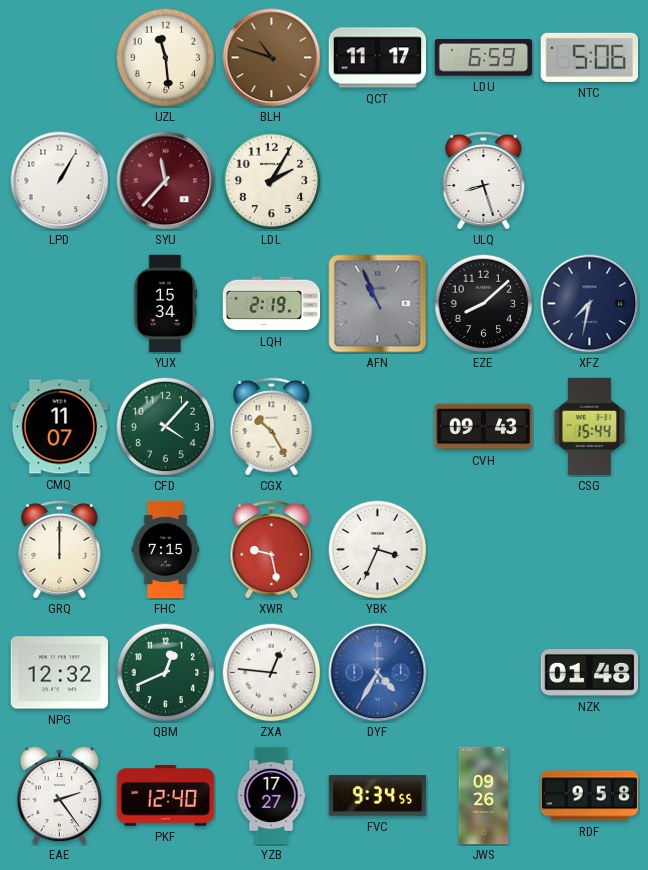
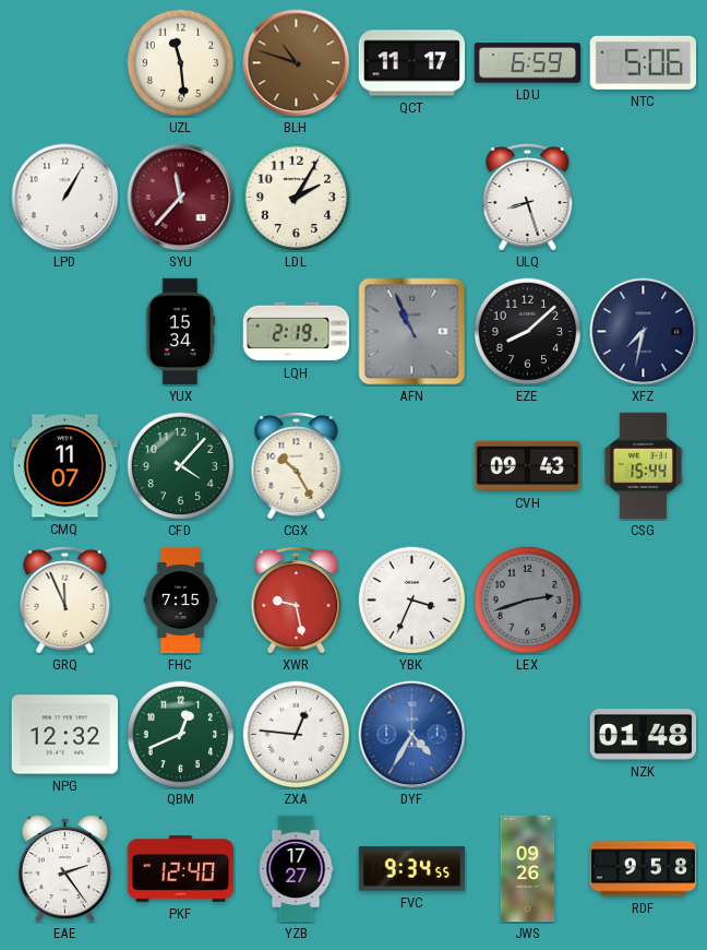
GRQ: 12:00 -> 11:56 (65, 601)
LEX: none -> 2:42 (528, 601)
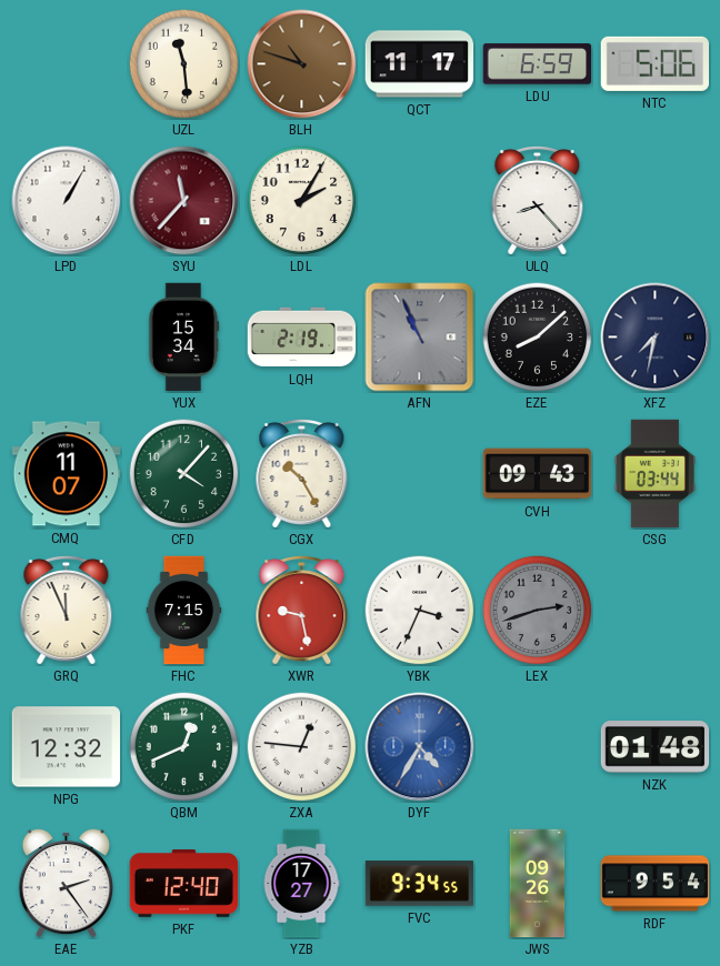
ULQ: 8:27 -> 8:23 (538, 201)
CSG: 15:44 -> 03:44 (654, 474)
RDF: 9:58 -> 9:54 (656, 884)
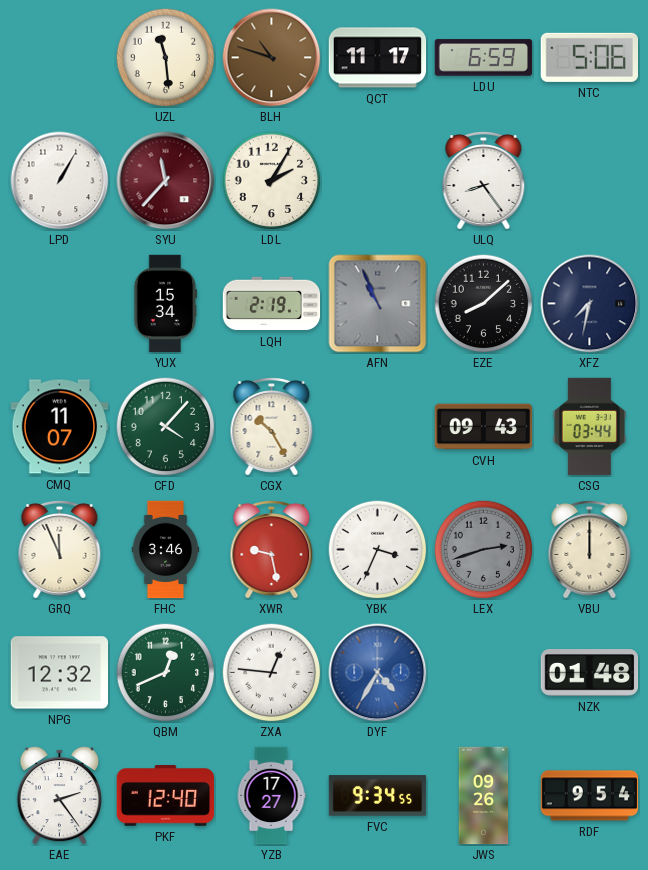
ULQ: 8:23 -> 8:24 (484, 181)
FHC: 7:15 -> 3:46 (166, 550)
VBU: none -> 12:00 (590, 550)
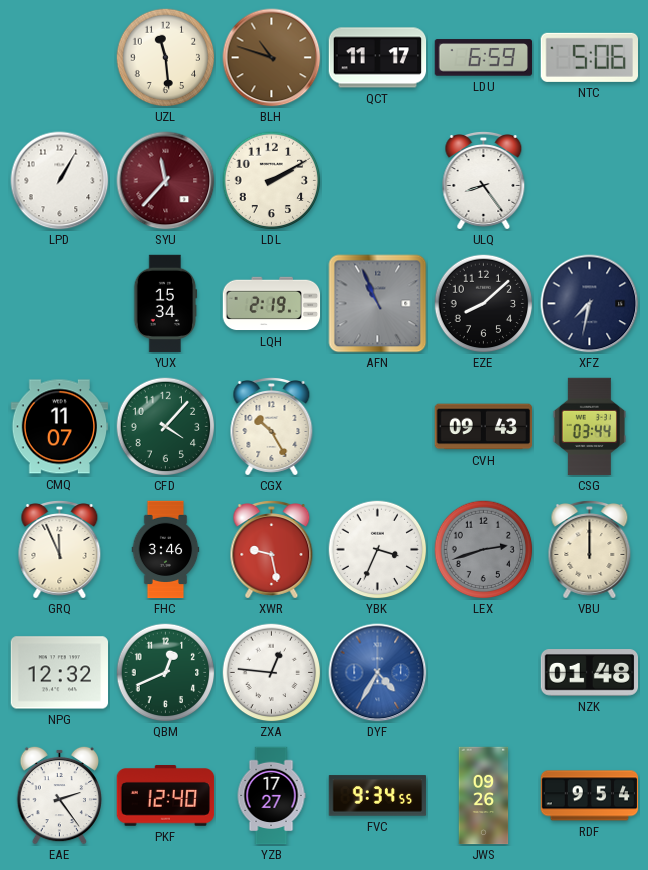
LDL: 2:05 -> 2:10 (272, 181)
